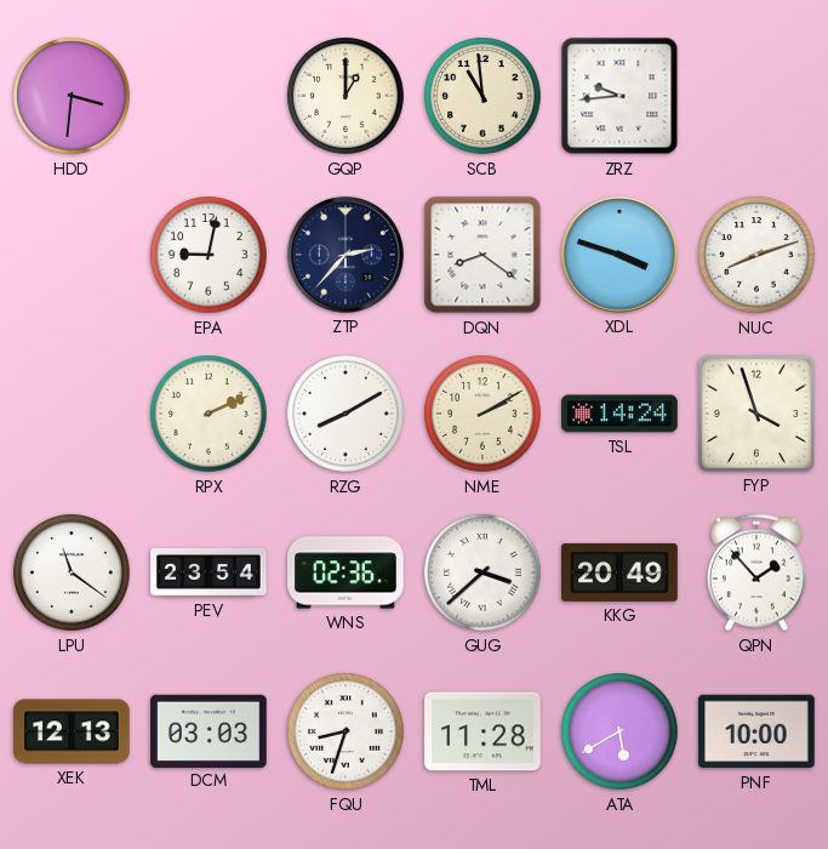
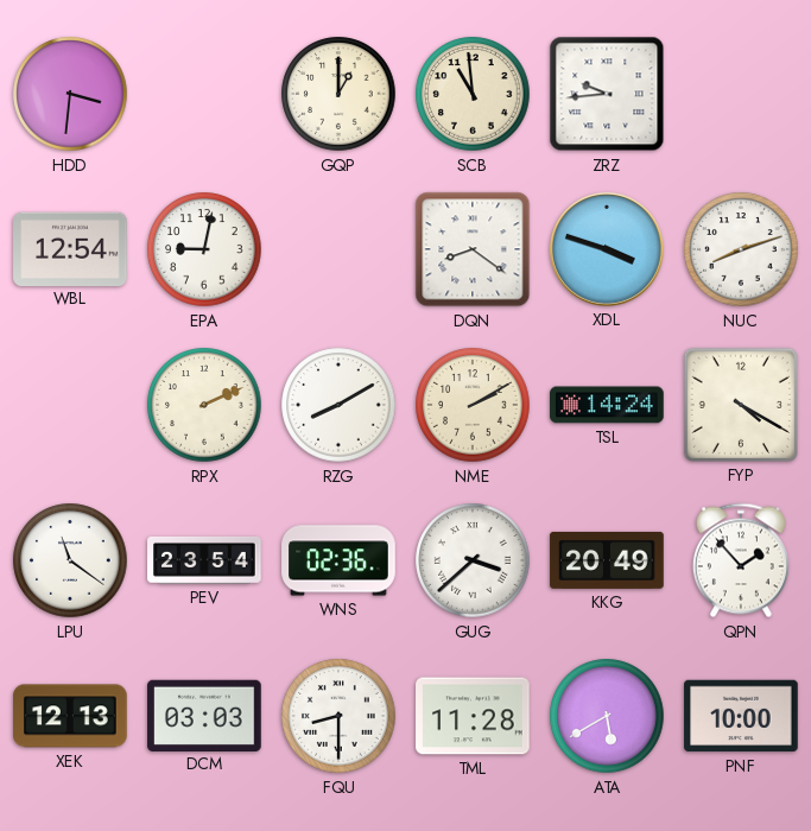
WBL: none -> 12:54 (70, 248)
ZTP: 2:37 -> none (346, 255)
FYP: 3:57 -> 4:20 (741, 405)
FQU: 8:33 -> 8:30 (338, 716)
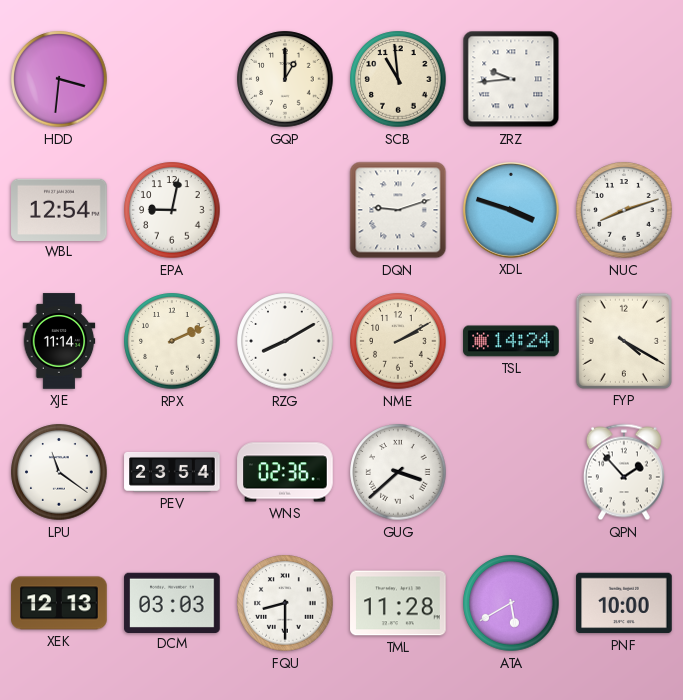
DQN: 8:21 -> 9:12 (398, 210)
XJE: none -> 11:14 (59, 341)
KKG: 20:49 -> none (607, 560)
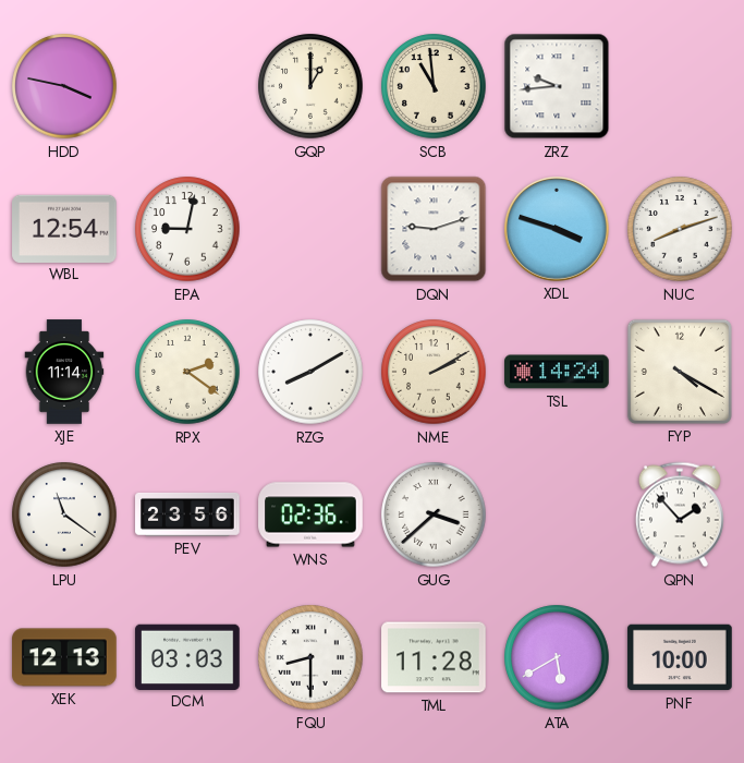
HDD: 3:31 -> 3:47 (64, 86)
RPX: 2:11 -> 2:21 (187, 372)
PEV: 23:54 -> 23:56 (187, 514)
